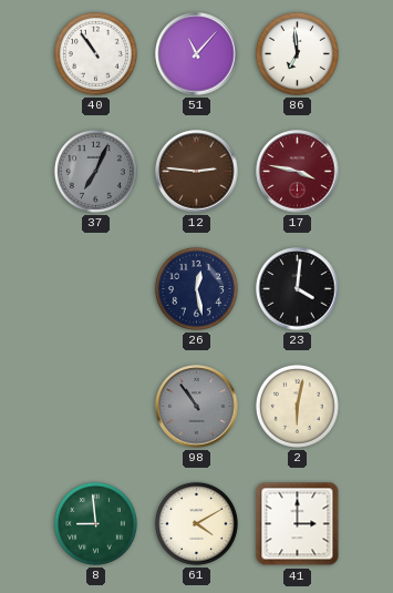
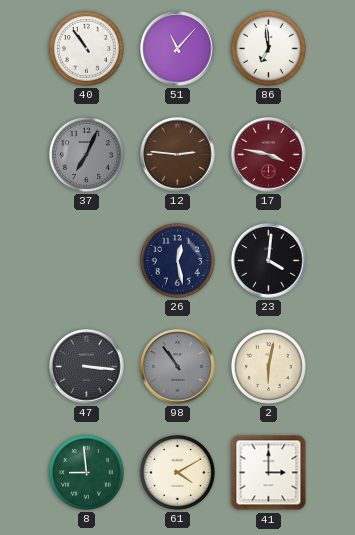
47: none -> 3:16 (87, 367)
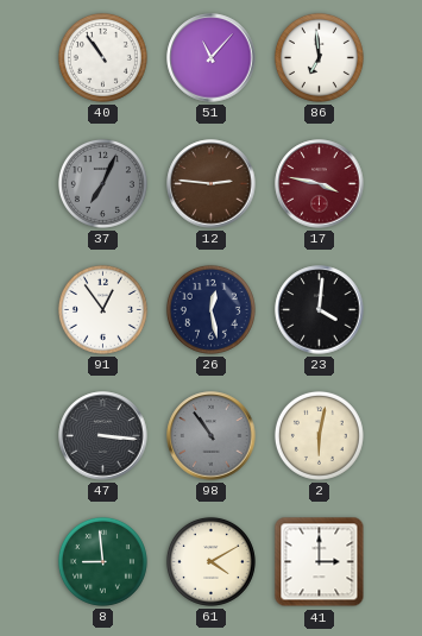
91: none -> 12:54 (102, 309)
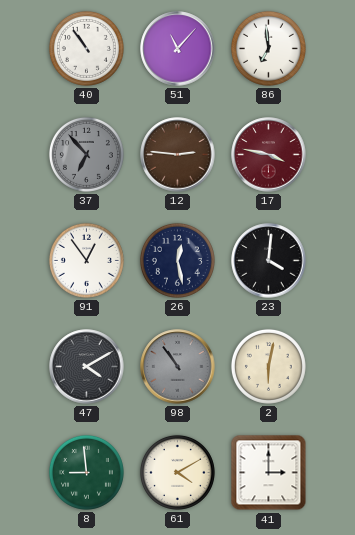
37: 7:04 -> 6:53 (86, 154)
47: 3:16 -> 4:10 (87, 367)
